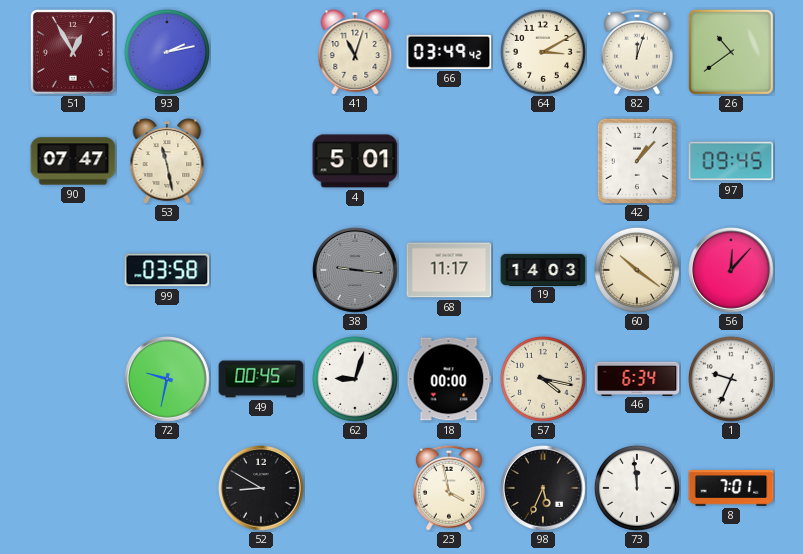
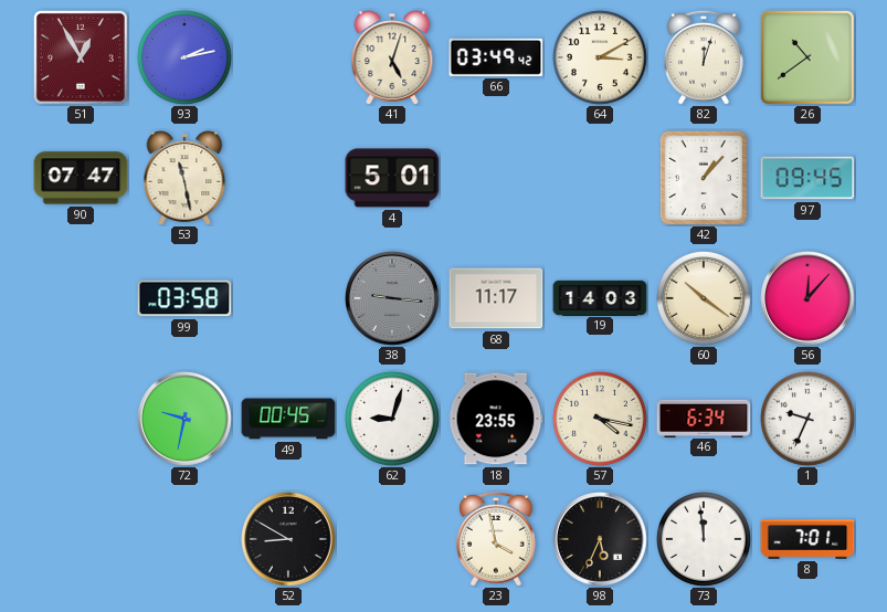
41: 11:03 -> 5:03 (392, 57)
18: 00:00 -> 23:55 (496, 419)
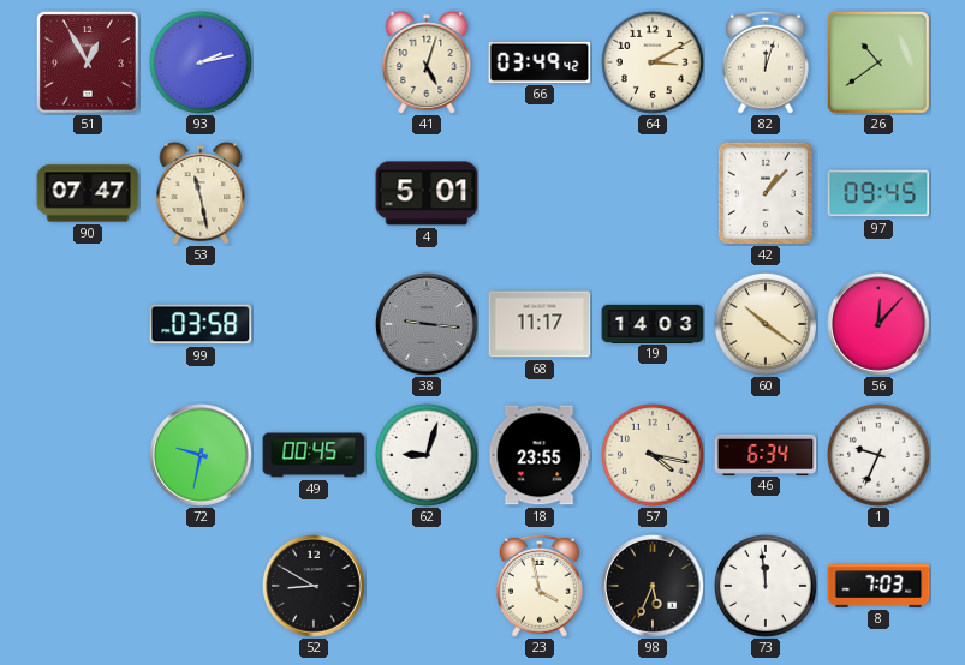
8: 7:01 -> 7:03 (878, 586)
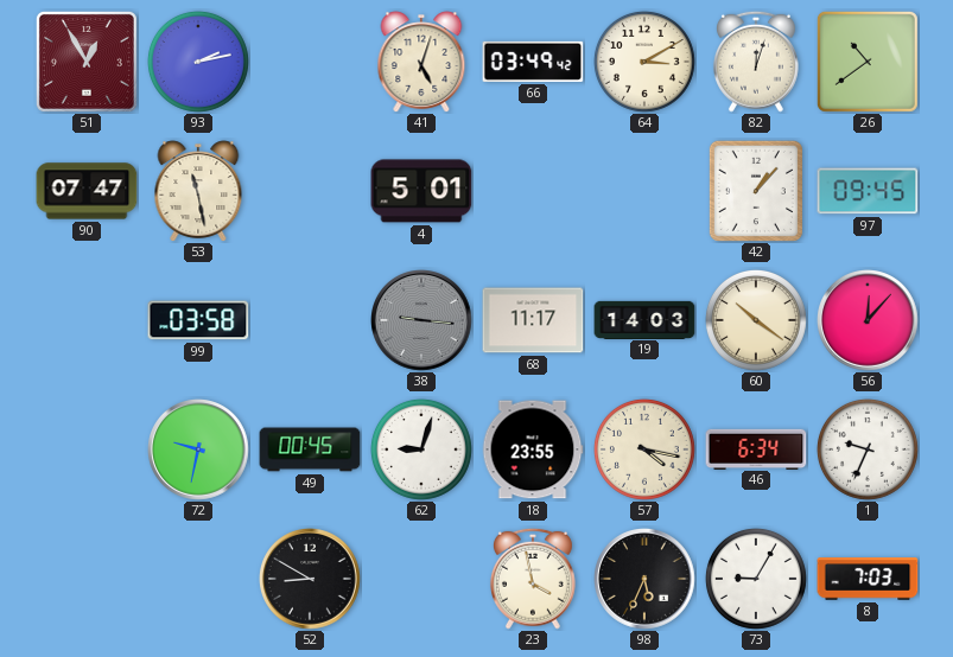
73: 11:59 -> 9:05 (756, 579)
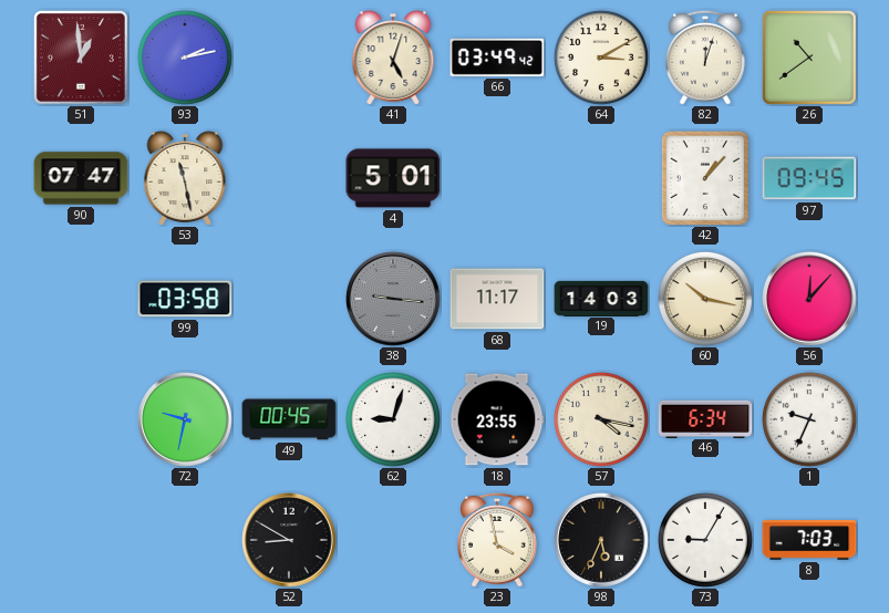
51: 12:55 -> 12:59 (81, 58)
60: 10:21 -> 10:17 (705, 299)
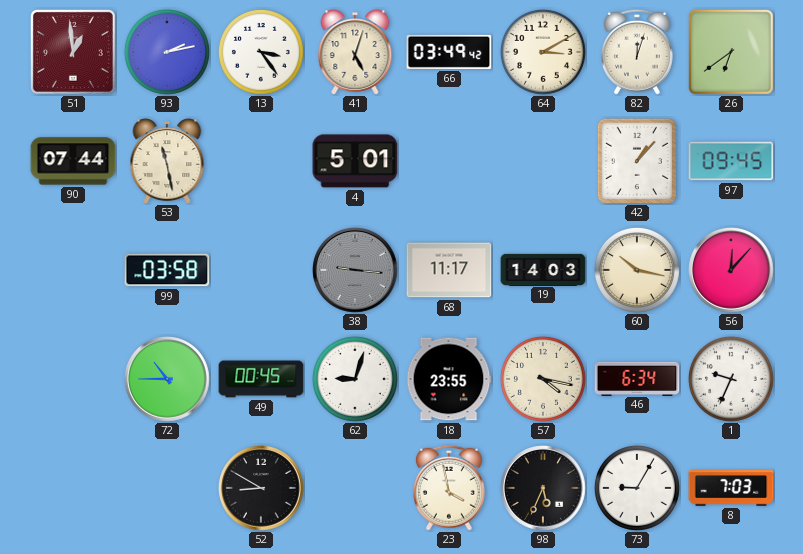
13: none -> 3:24 (261, 52)
26: 10:39 -> 6:39 (731, 52)
90: 07:47 -> 07:44 (73, 161)
72: 9:32 -> 10:45 (168, 380)
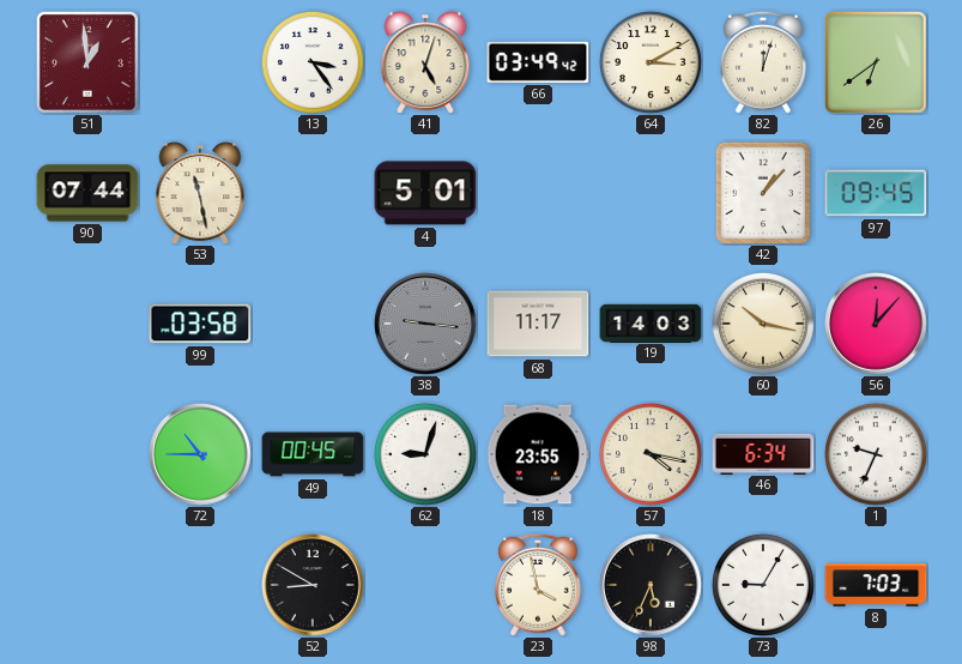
93: 2:13 -> none (167, 52)
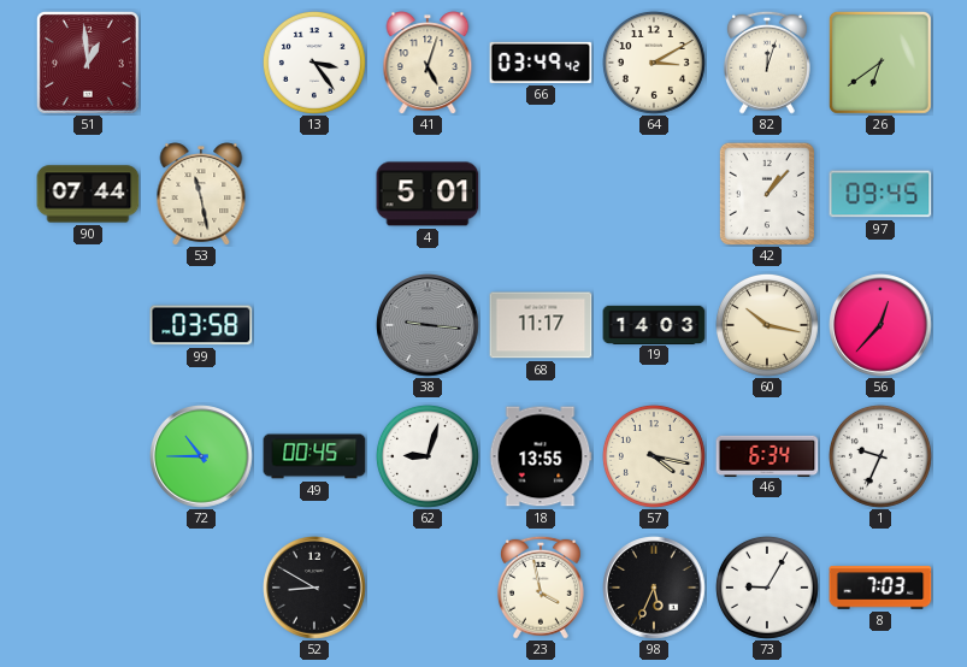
56: 12:07 -> 12:37 (881, 326)
18: 23:55 -> 13:55 (541, 456)
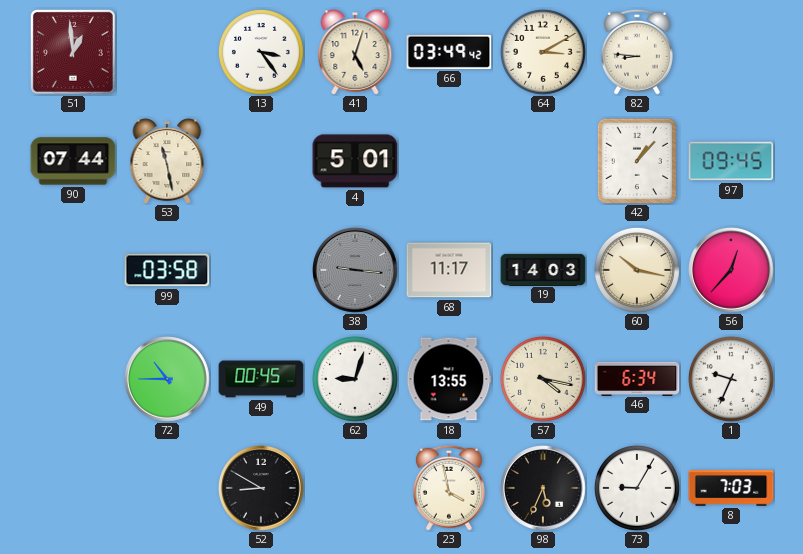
82: 12:03 -> 8:46 (637, 52)
26: 6:39 -> none (880, 63)
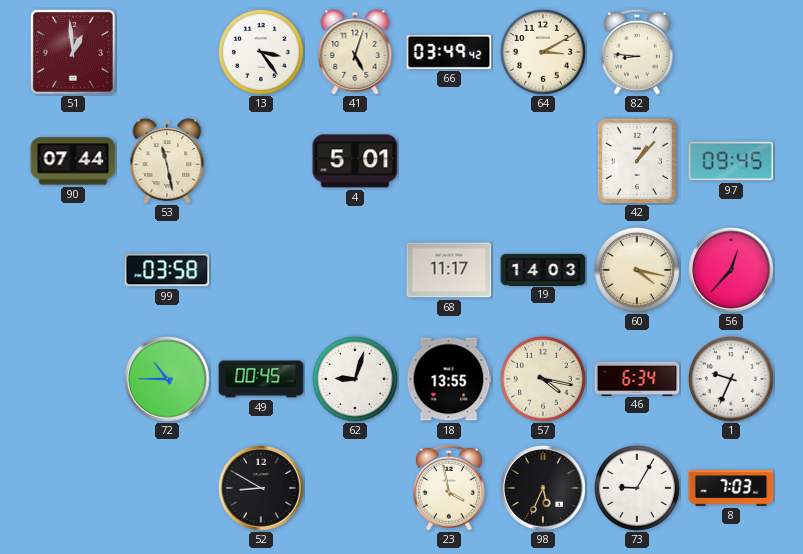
38: 9:16 -> none (356, 271)
60: 10:17 -> 4:17 (637, 270)
